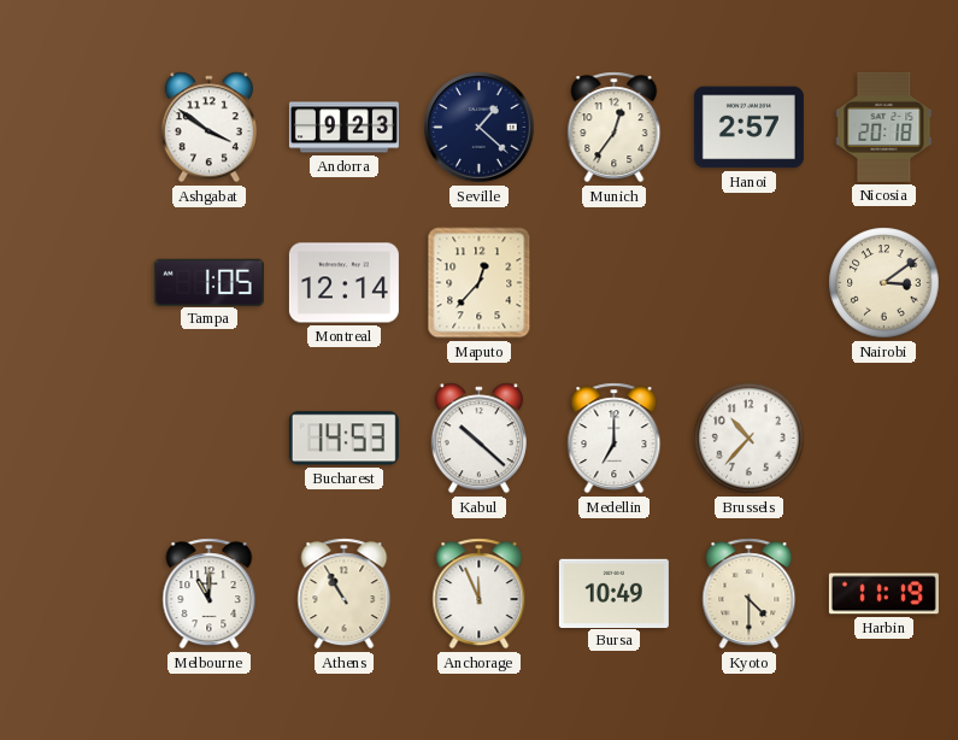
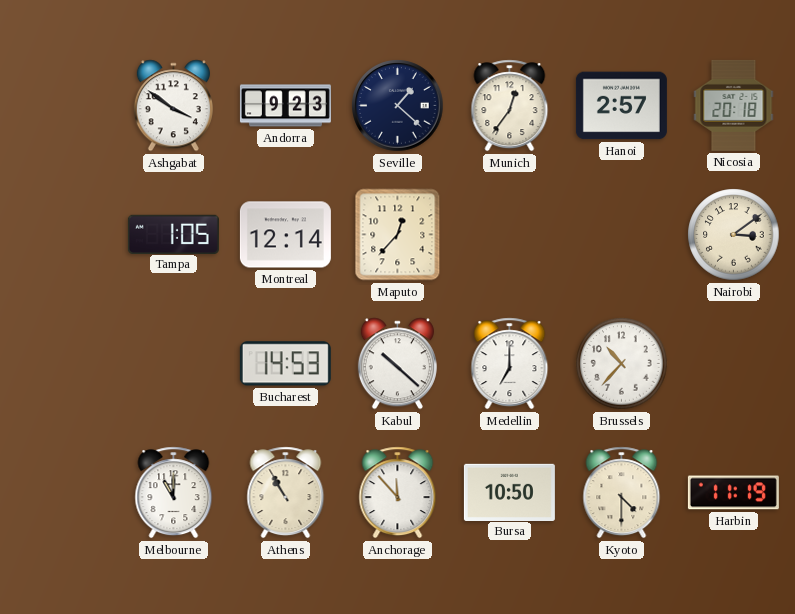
Anchorage: 11:56 -> 11:53 (398, 493)
Bursa: 10:49 -> 10:50 (509, 492)
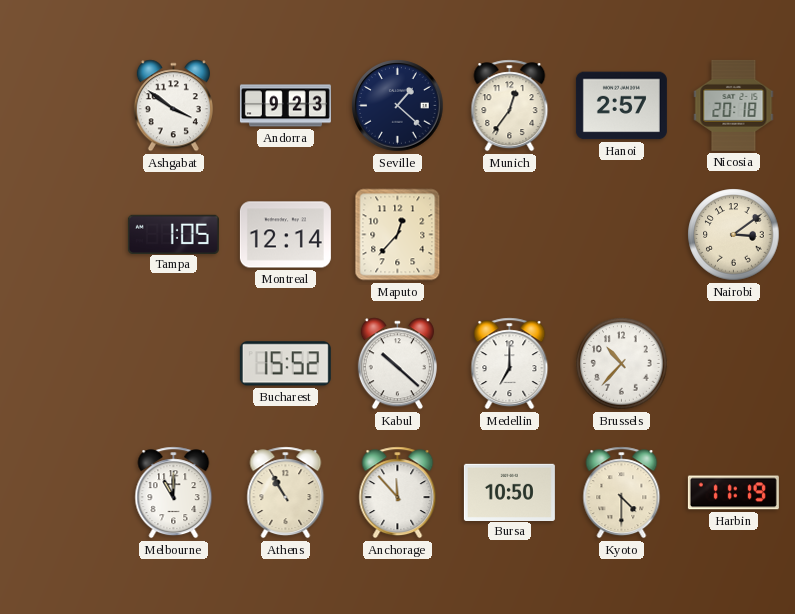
Bucharest: 14:53 -> 15:52 (285, 364)
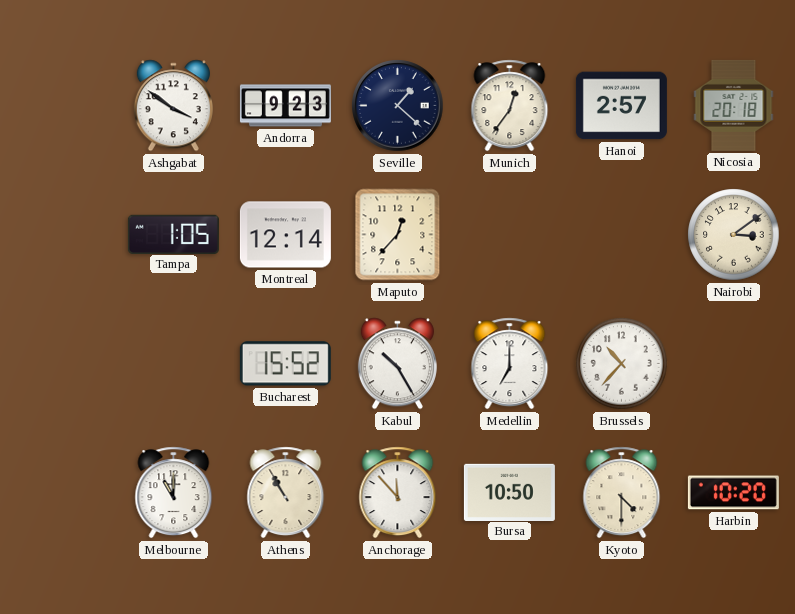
Kabul: 10:22 -> 10:25 (397, 364)
Harbin: 11:19 -> 10:20 (733, 493)
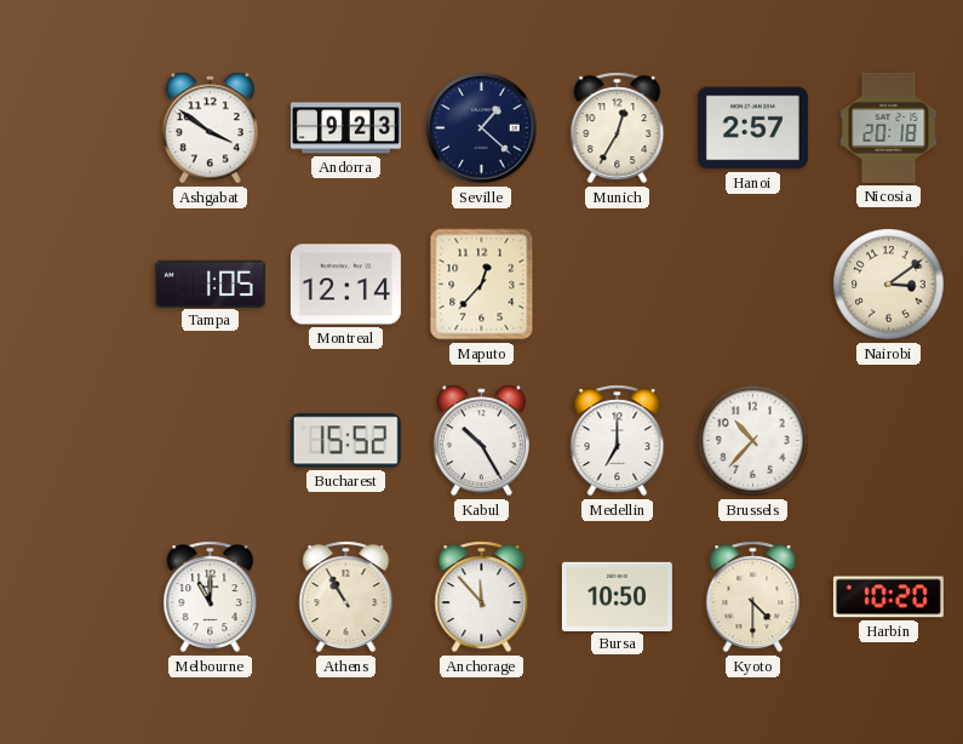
Munich: 12:36 -> 12:35 (618, 128)
